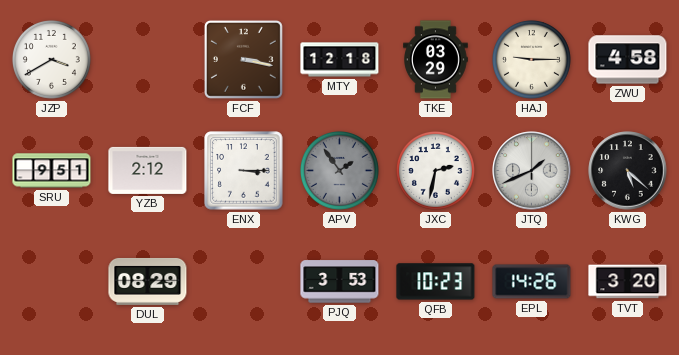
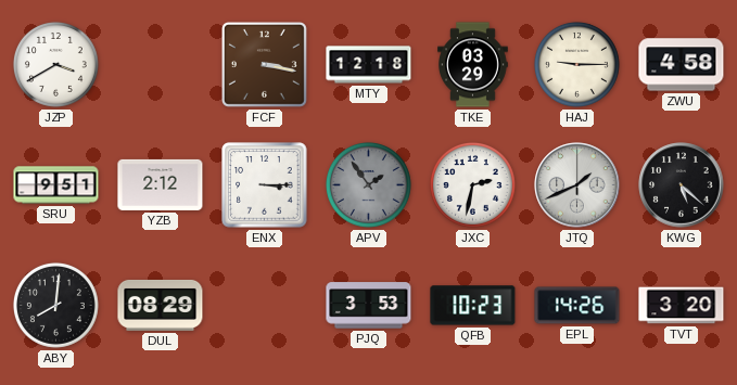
ABY: none -> 8:01 (55, 305)
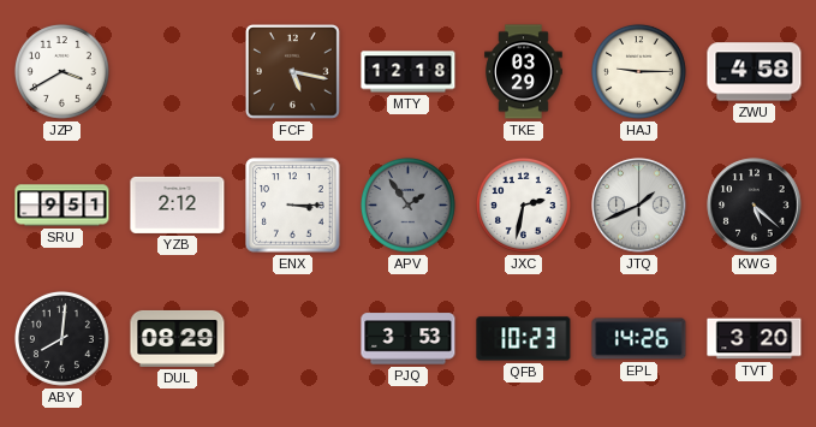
FCF: 3:17 -> 5:17 (292, 71)
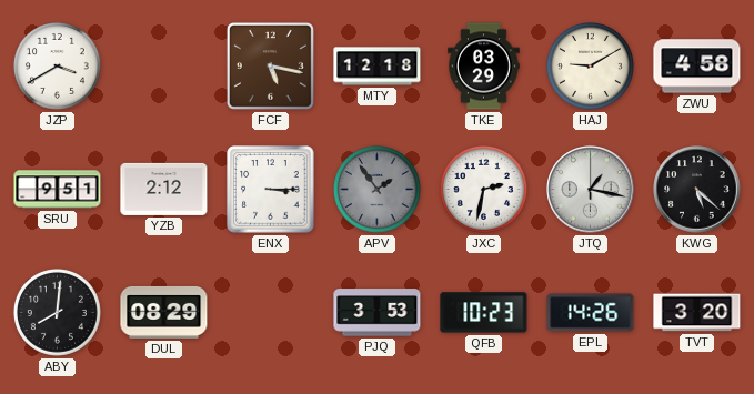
HAJ: 9:15 -> 9:10 (590, 65)
JTQ: 1:41 -> 1:17 (591, 190)
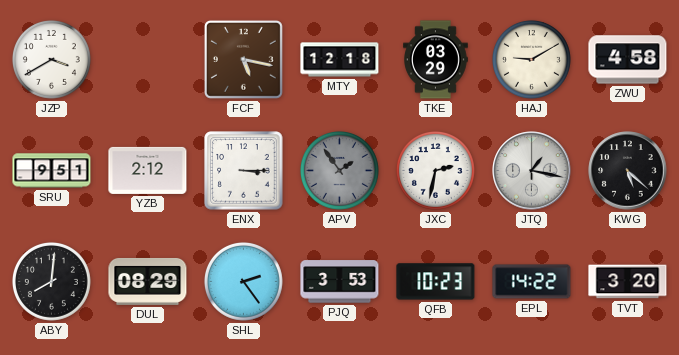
SHL: none -> 2:24 (243, 281)
EPL: 14:26 -> 14:22 (532, 282)
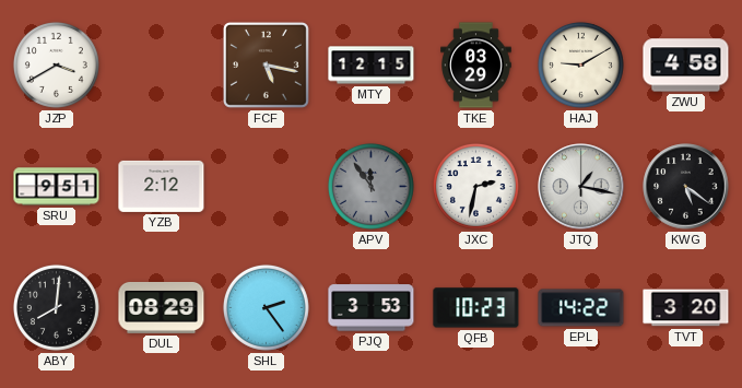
MTY: 12:18 -> 12:15 (372, 66)
ENX: 3:15 -> none (244, 171)
APV: 1:54 -> 11:54 (370, 186)
KWG: 5:22 -> 5:21 (686, 187)
